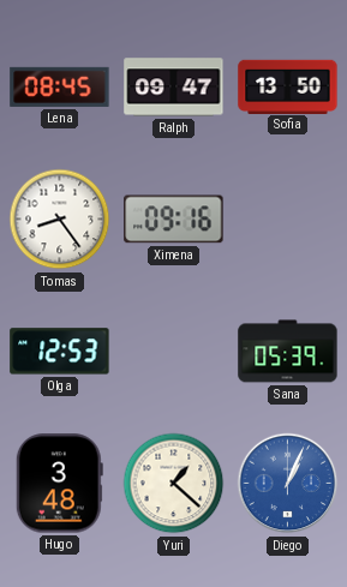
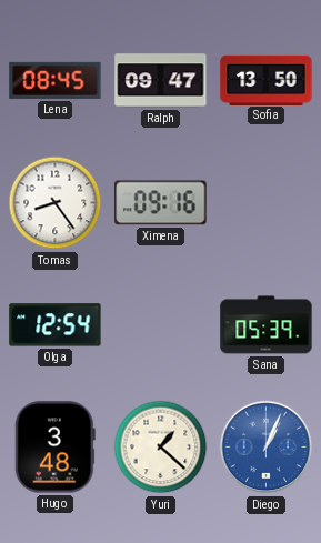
Olga: 12:53 -> 12:54 (56, 325)
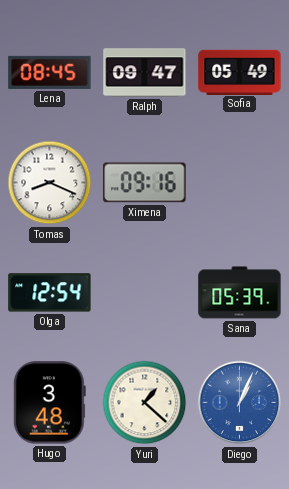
Sofia: 13:50 -> 05:49 (240, 72)
Tomas: 8:24 -> 8:19 (50, 183)
